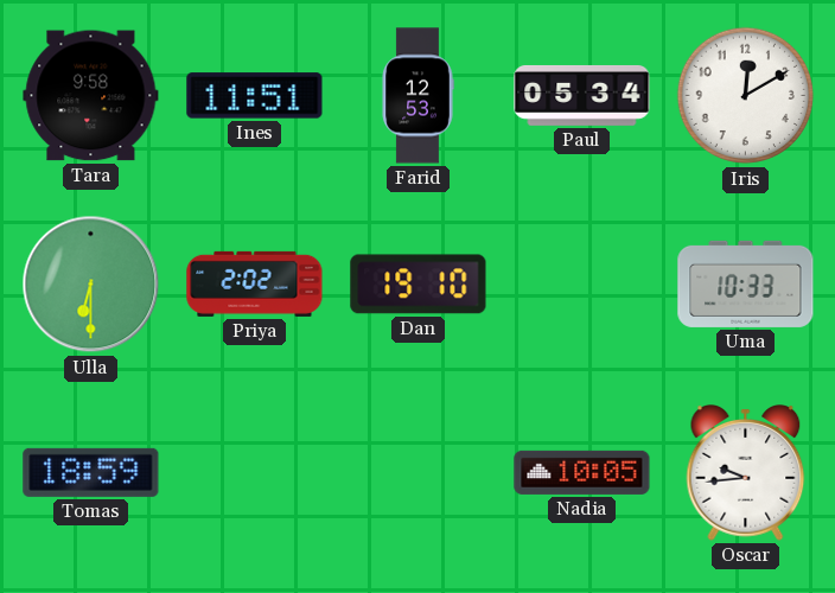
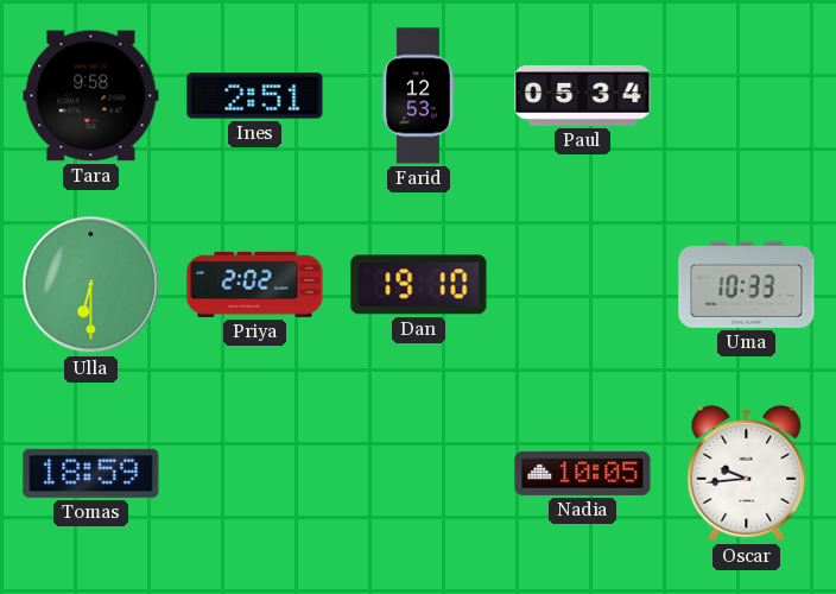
Ines: 11:51 -> 2:51 (255, 96)
Iris: 12:10 -> none (746, 96)
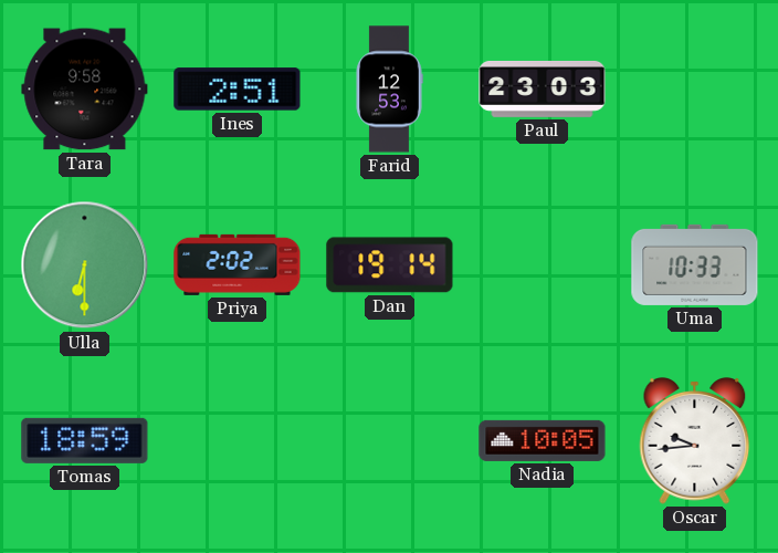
Paul: 05:34 -> 23:03 (543, 88)
Dan: 19:10 -> 19:14 (390, 265)
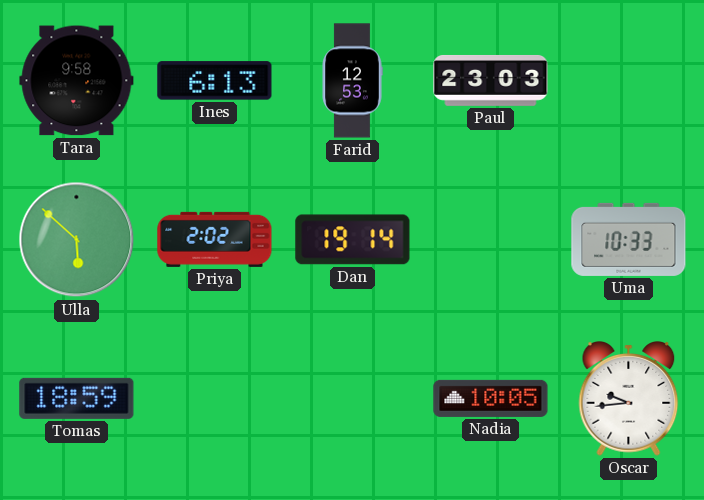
Ines: 2:51 -> 6:13 (215, 81)
Ulla: 6:30 -> 5:52 (77, 240)
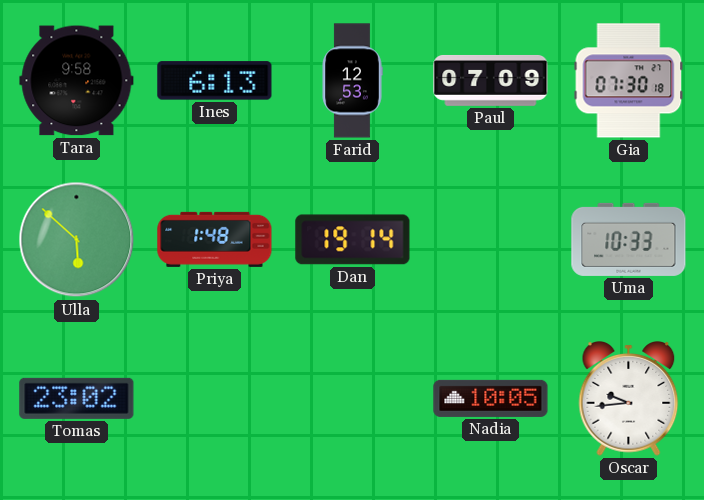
Paul: 23:03 -> 07:09 (491, 80)
Gia: none -> 07:30 (629, 81)
Priya: 2:02 -> 1:48 (215, 239)
Tomas: 18:59 -> 23:02 (77, 398)
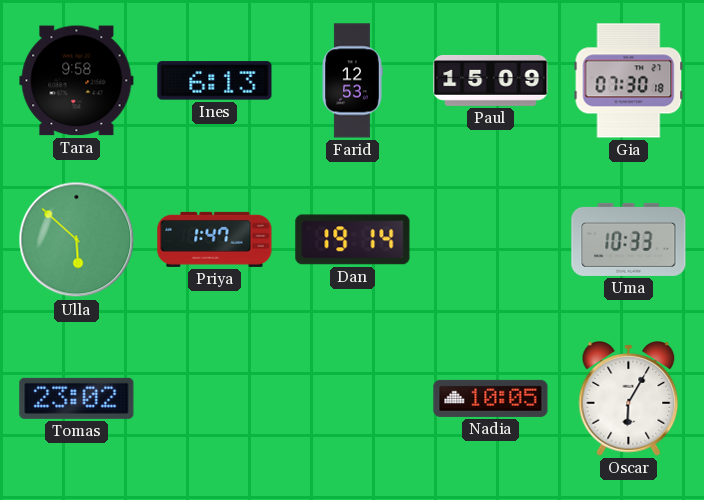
Paul: 07:09 -> 15:09 (491, 80)
Priya: 1:48 -> 1:47 (215, 239)
Oscar: 9:44 -> 6:05 (629, 399)
